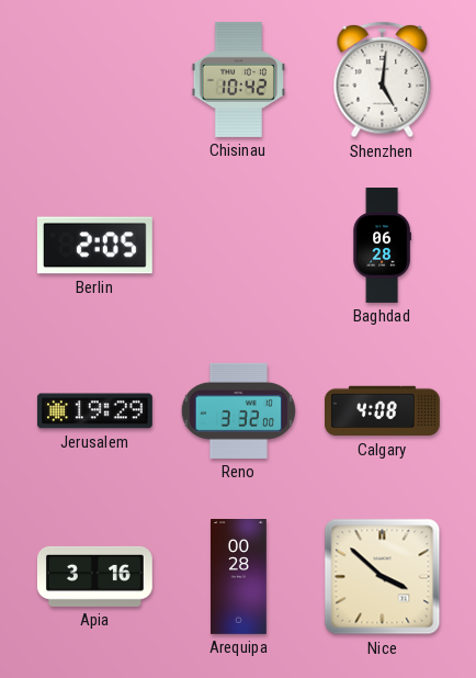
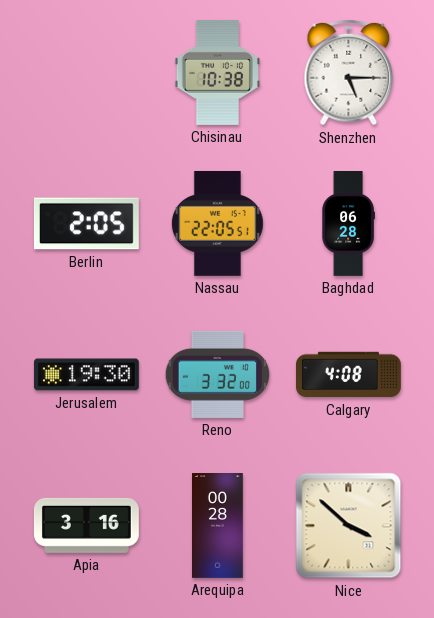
Chisinau: 10:42 -> 10:38 (217, 72)
Shenzhen: 5:01 -> 5:15 (349, 73)
Nassau: none -> 22:05 (217, 223)
Jerusalem: 19:29 -> 19:30 (86, 375)
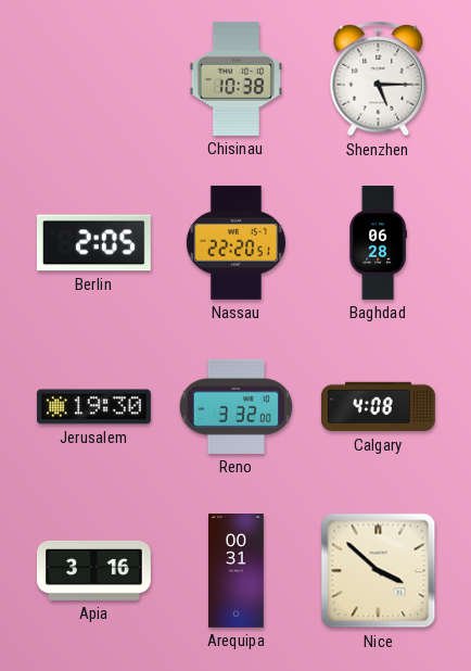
Nassau: 22:05 -> 22:20 (235, 242)
Arequipa: 00:28 -> 00:31 (237, 571)
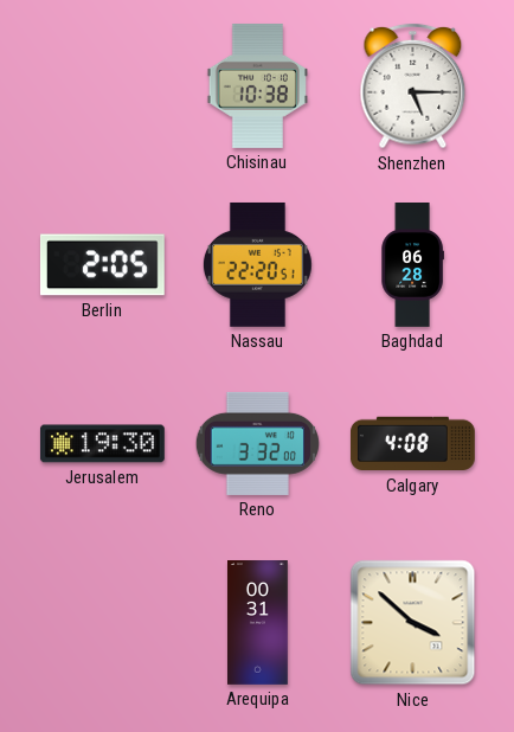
Apia: 3:16 -> none (93, 570)
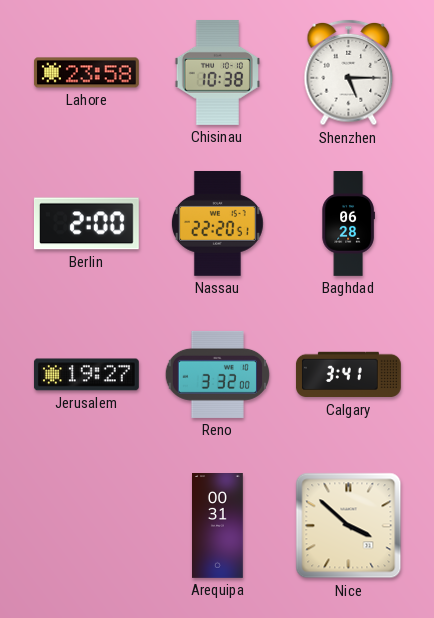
Lahore: none -> 23:58 (86, 73)
Berlin: 2:05 -> 2:00 (86, 224)
Jerusalem: 19:30 -> 19:27 (86, 375)
Calgary: 4:08 -> 3:41 (348, 375)
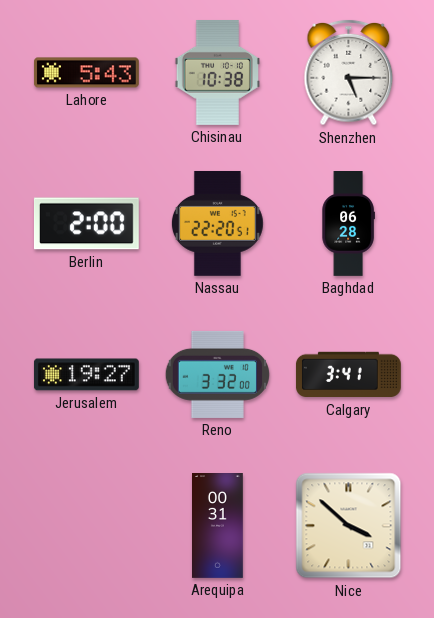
Lahore: 23:58 -> 5:43 (86, 73)
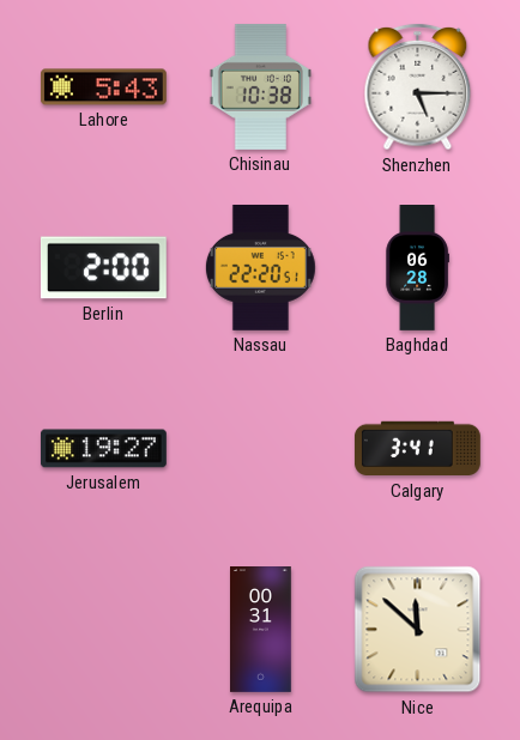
Reno: 3:32 -> none (217, 374)
Nice: 3:52 -> 11:52 (418, 630)
